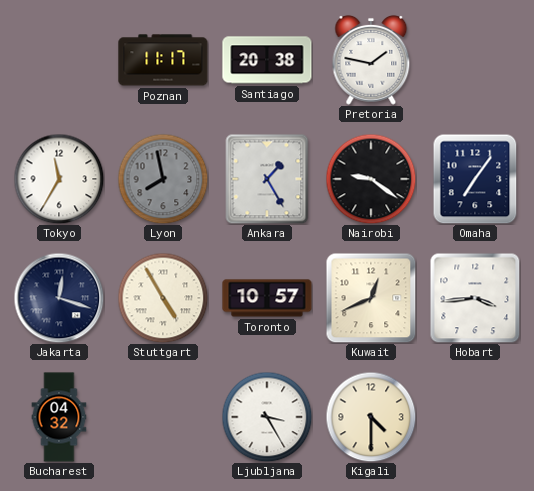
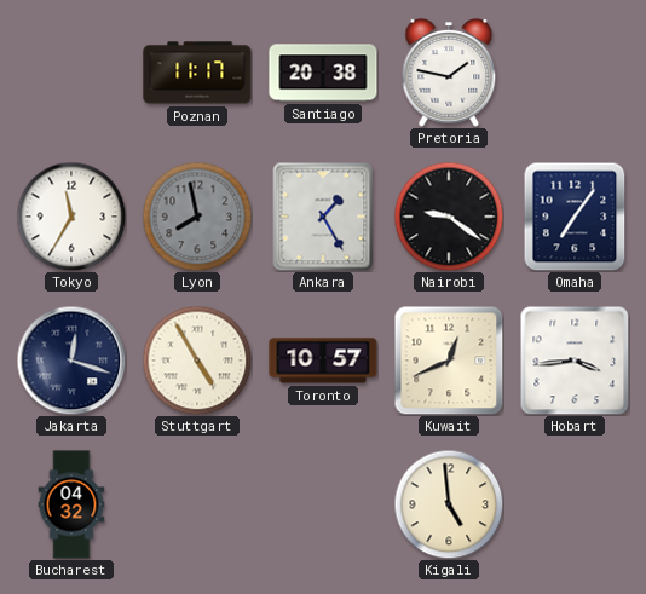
Ljubljana: 3:25 -> none (267, 417)
Kigali: 4:30 -> 4:59 (449, 504)
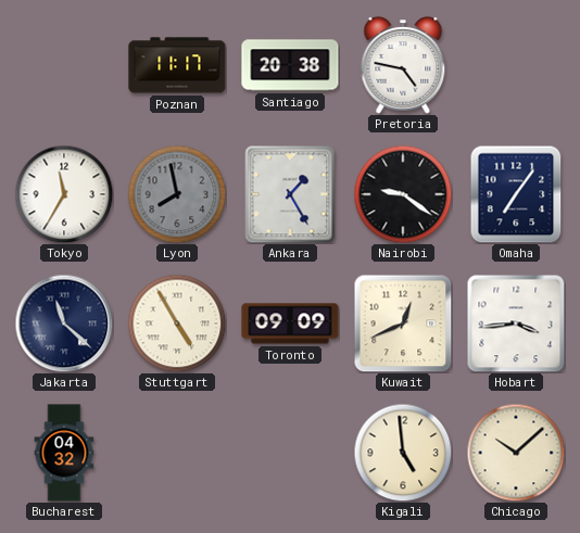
Pretoria: 1:47 -> 4:47 (403, 65)
Jakarta: 12:18 -> 11:22 (64, 323)
Toronto: 10:57 -> 09:09 (290, 323)
Chicago: none -> 10:08 (516, 453)
